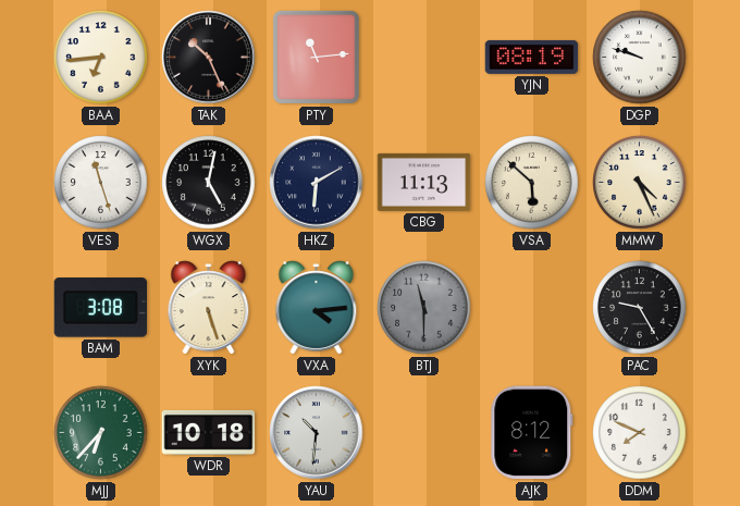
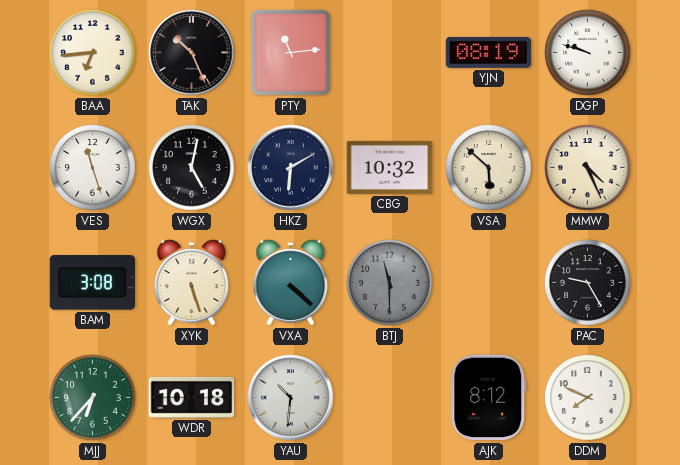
CBG: 11:13 -> 10:32 (390, 167)
VXA: 4:14 -> 4:22 (291, 283)
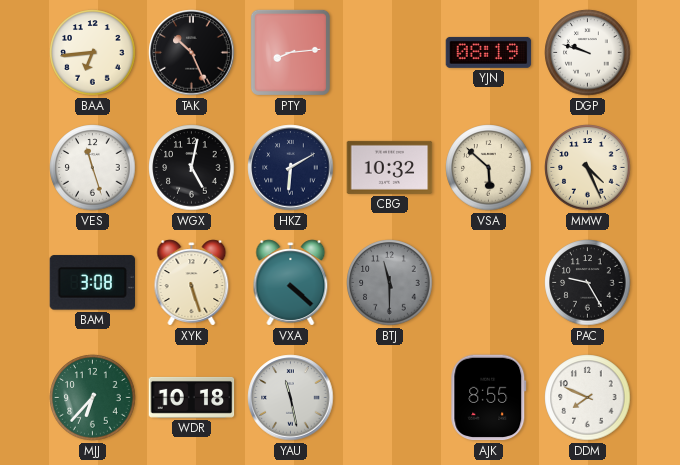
PTY: 11:14 -> 8:14 (290, 52)
YAU: 10:31 -> 11:28 (291, 398)
AJK: 8:12 -> 8:55 (489, 398)
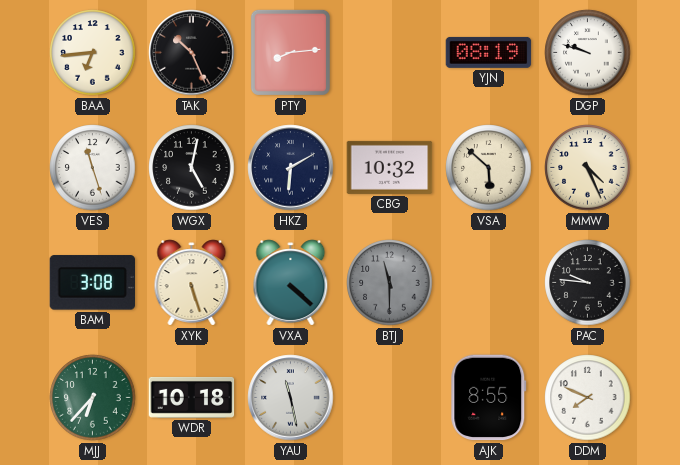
PAC: 9:25 -> 9:46 (588, 283)
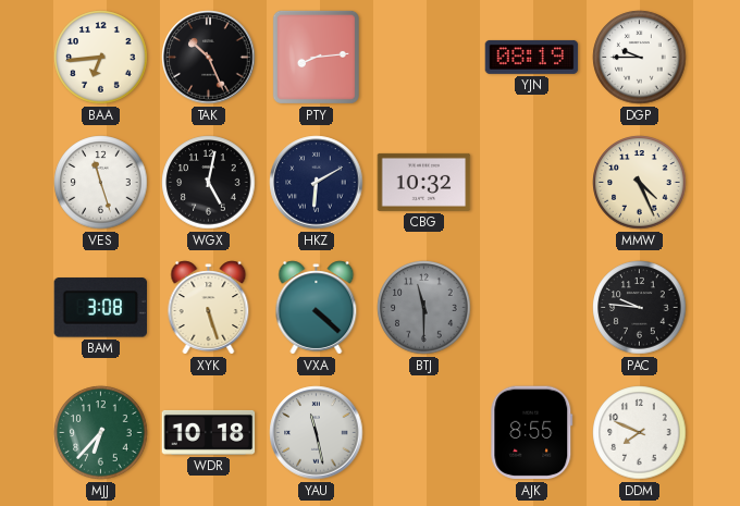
DGP: 9:48 -> 9:45 (640, 58)
VSA: 5:52 -> none (489, 168)
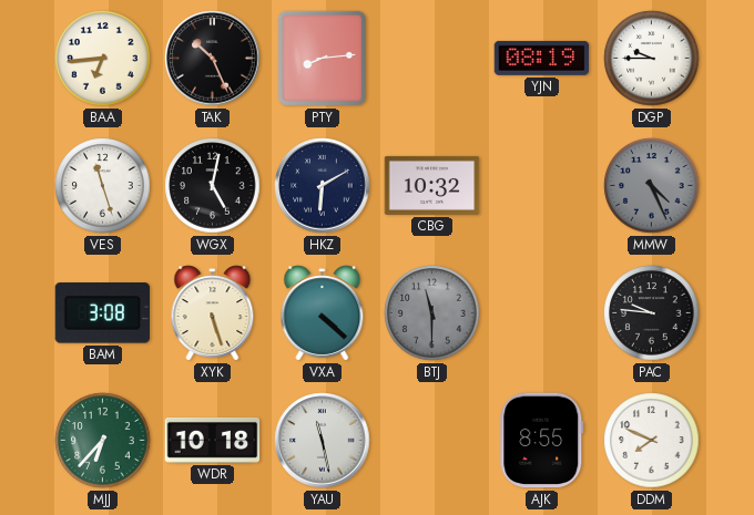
MMW dial: cream -> grey (652, 186)
